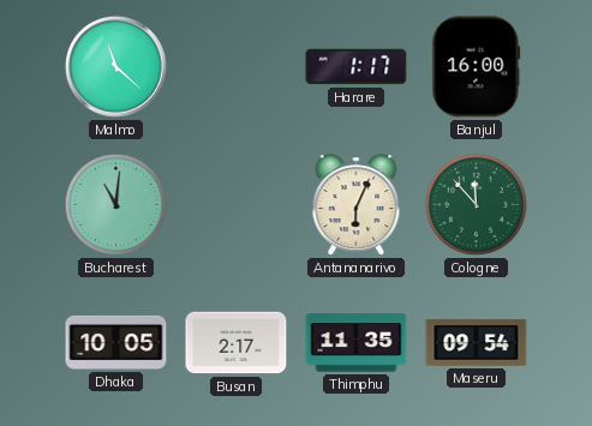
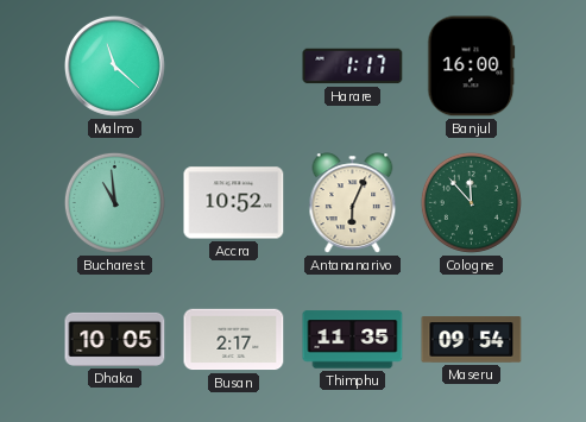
Bucharest: 11:01 -> 10:59 (114, 202)
Accra: none -> 10:52 (234, 203)
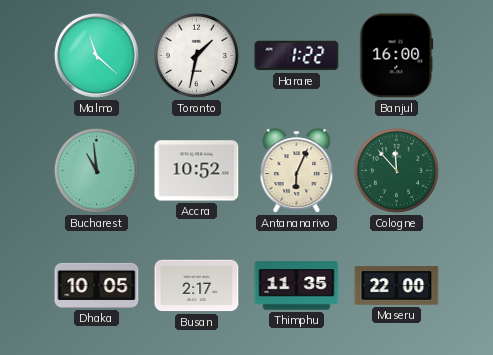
Toronto: none -> 1:32 (196, 55)
Harare: 1:17 -> 1:22 (297, 56)
Maseru: 09:54 -> 22:00 (397, 286)
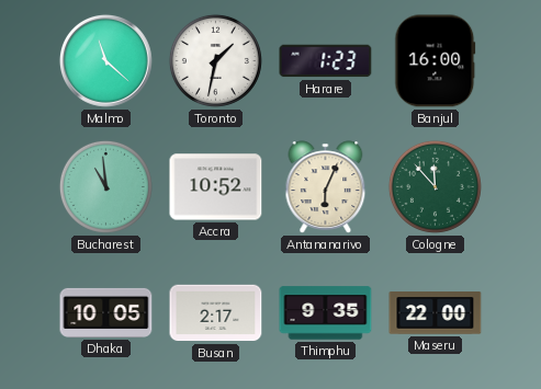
Harare: 1:22 -> 1:23 (326, 61)
Thimphu: 11:35 -> 9:35 (326, 313)
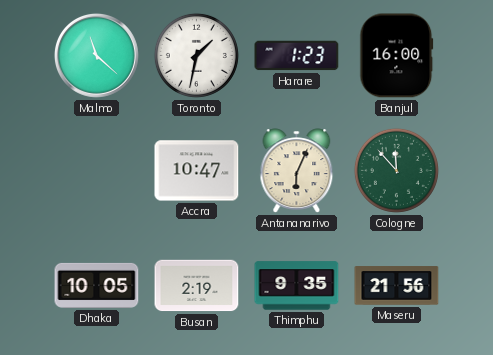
Bucharest: 10:59 -> none (105, 186)
Accra: 10:52 -> 10:47 (197, 171)
Busan: 2:17 -> 2:19 (197, 286)
Maseru: 22:00 -> 21:56 (397, 286)
